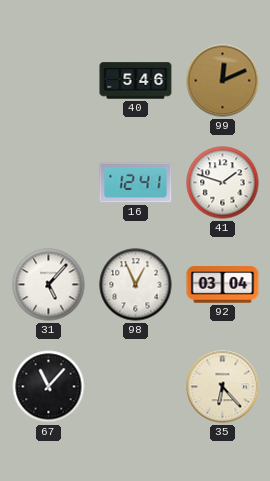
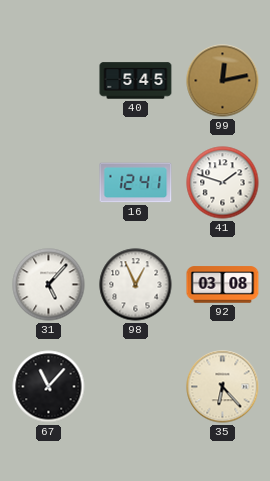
40: 5:46 -> 5:45 (136, 81)
99: 12:11 -> 12:13 (223, 81)
92: 03:04 -> 03:08 (223, 285)
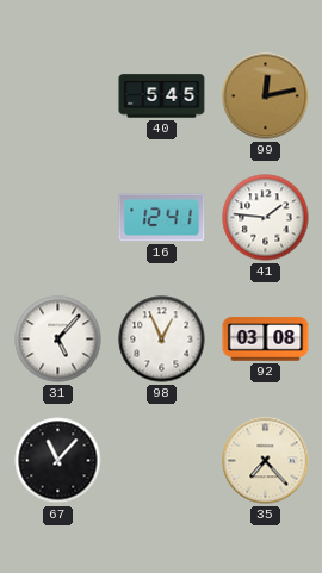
41: 1:48 -> 1:46 (266, 218)
35: 6:23 -> 7:23 (266, 461)
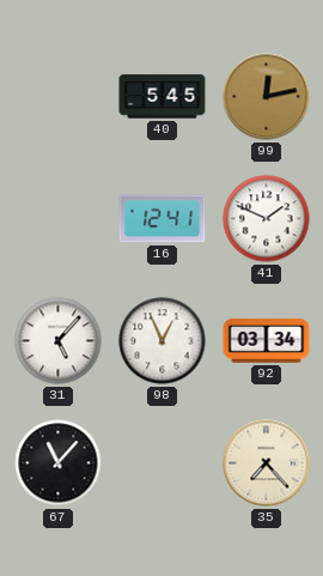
41: 1:46 -> 1:49 (267, 219)
92: 03:08 -> 03:34 (267, 341)
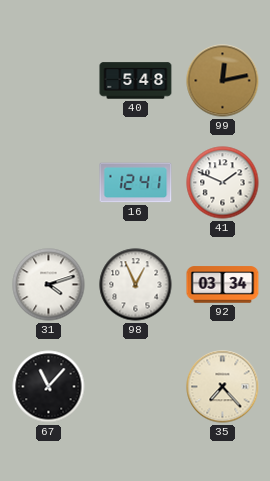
40: 5:45 -> 5:48 (136, 81)
31: 5:07 -> 4:12 (49, 285)
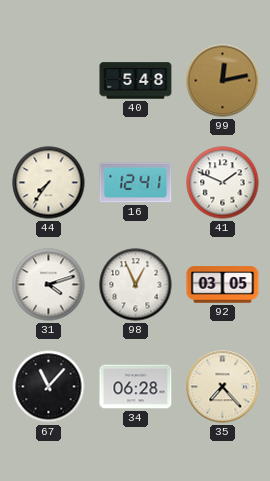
44: none -> 7:36 (49, 183)
92: 03:34 -> 03:05 (223, 285)
34: none -> 06:28 (136, 387)
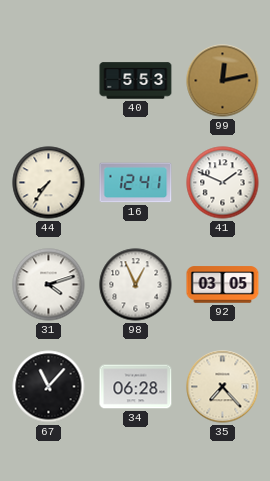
40: 5:48 -> 5:53 (136, 81)
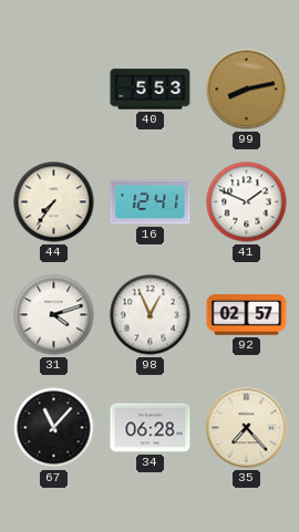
99: 12:13 -> 8:13 (247, 90)
92: 03:05 -> 02:57 (247, 315)
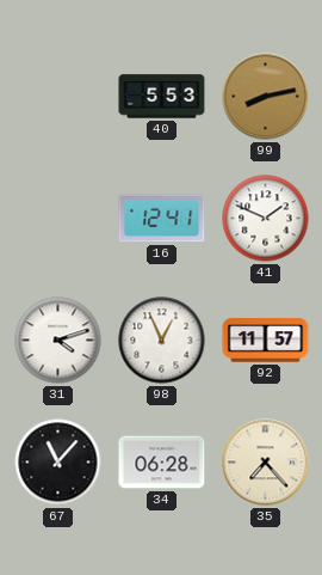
44: 7:36 -> none (54, 202)
92: 02:57 -> 11:57 (266, 341)
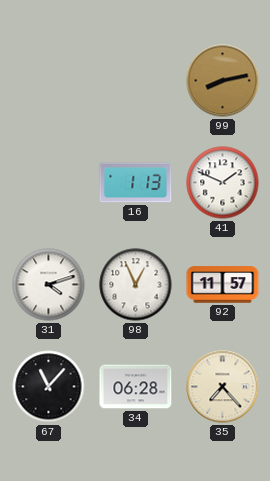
40: 5:53 -> none (162, 97)
16: 12:41 -> 1:13 (136, 183)
